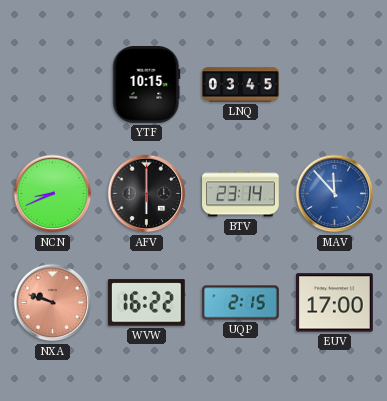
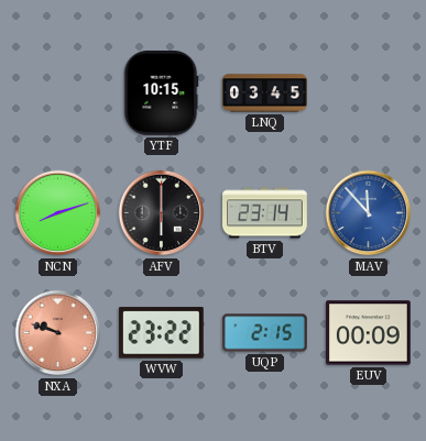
NCN: 8:41 -> 8:12 (58, 213)
WVW: 16:22 -> 23:22 (161, 333)
EUV: 17:00 -> 00:09 (369, 333)
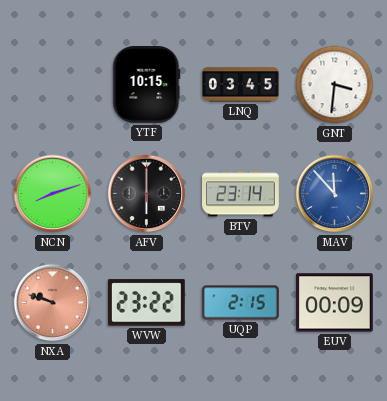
GNT: none -> 3:31 (335, 85)
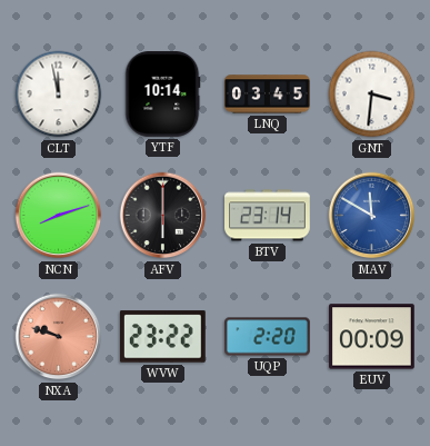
CLT: none -> 11:58 (59, 95)
YTF: 10:15 -> 10:14 (163, 95)
MAV: 11:53 -> 11:50 (372, 216)
UQP: 2:15 -> 2:20 (268, 337)
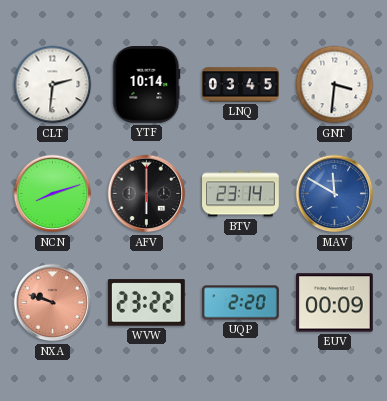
CLT: 11:58 -> 2:31 (53, 85)
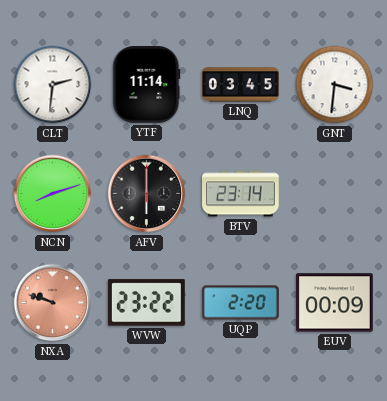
YTF: 10:14 -> 11:14 (147, 85)
MAV: 11:50 -> none (335, 194)
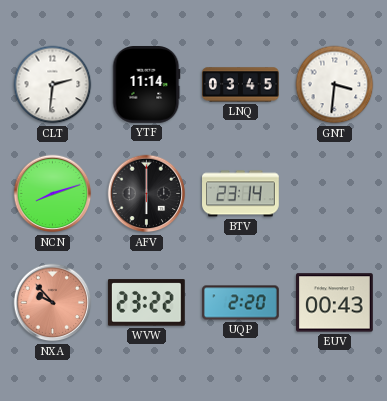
NXA: 9:48 -> 9:53 (53, 303)
EUV: 00:09 -> 00:43 (335, 303)
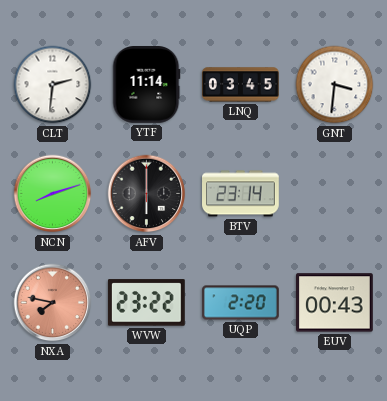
NXA: 9:53 -> 7:47 (53, 303)
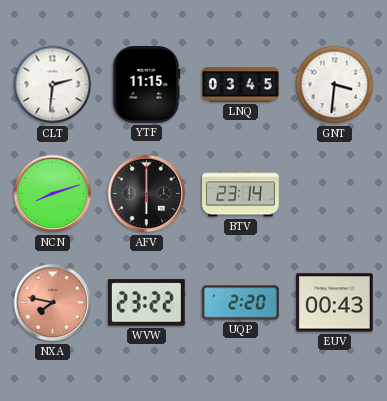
YTF: 11:14 -> 11:15 (147, 85)
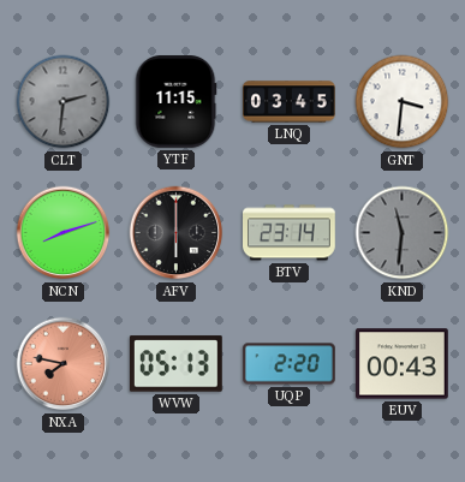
CLT dial: white -> grey (64, 102)
KND: none -> 11:31 (403, 233)
WVW: 23:22 -> 05:13 (175, 364)
